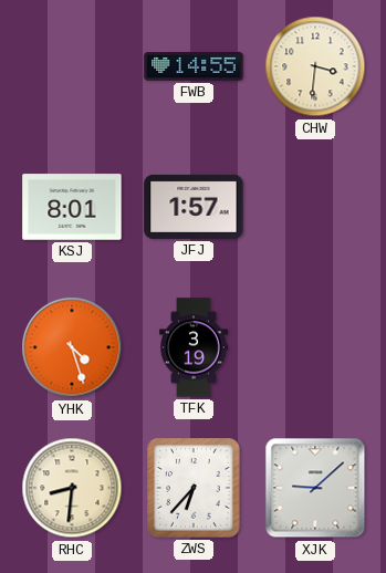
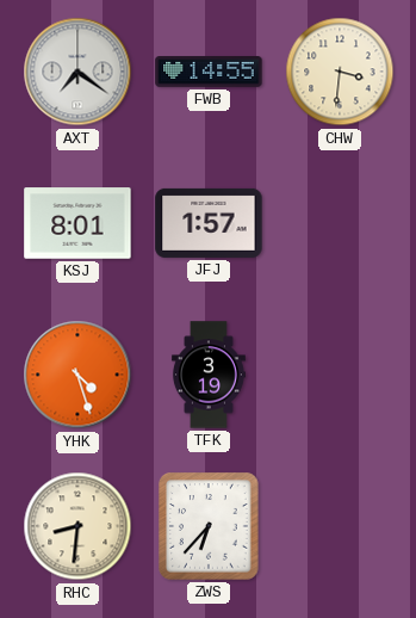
AXT: none -> 7:21 (77, 72)
XJK: 9:08 -> none (315, 488)
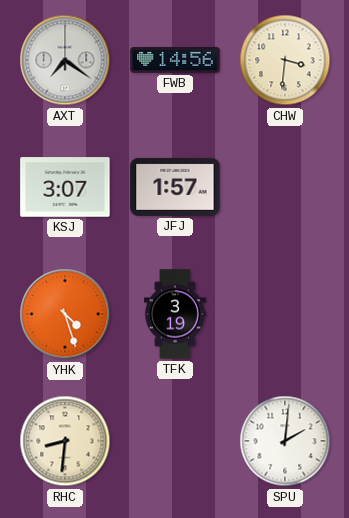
FWB: 14:55 -> 14:56 (175, 61)
KSJ: 8:01 -> 3:07 (65, 187)
ZWS: 6:37 -> none (209, 526)
SPU: none -> 2:01 (285, 441)
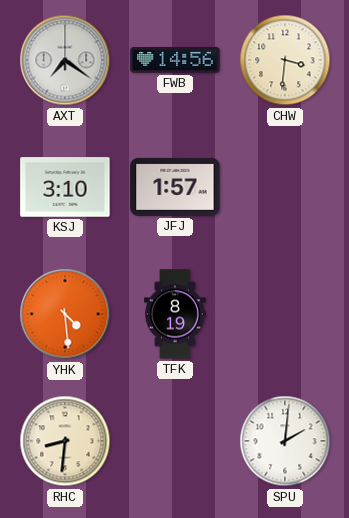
KSJ: 3:07 -> 3:10 (65, 187)
YHK: 4:27 -> 4:29 (65, 314)
TFK: 3:19 -> 8:19 (175, 314)
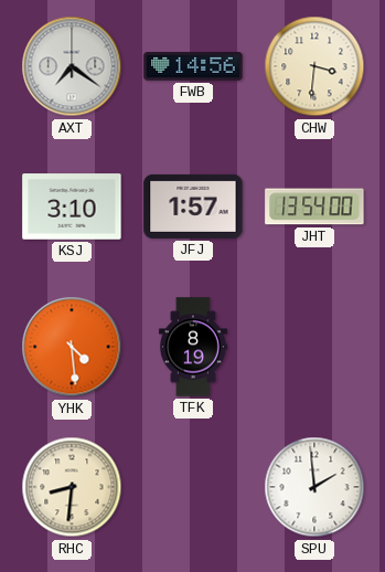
JHT: none -> 13:54 (314, 206)
SPU: 2:01 -> 1:59 (314, 487)
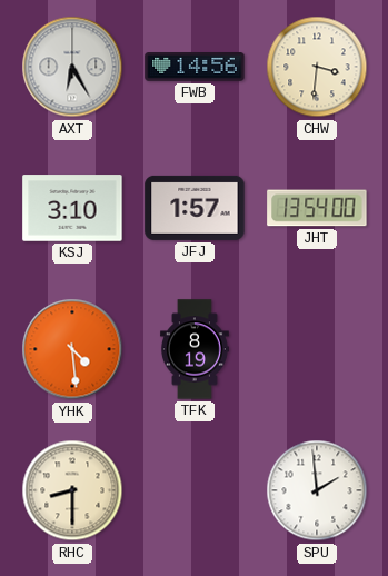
AXT: 7:21 -> 6:25 (72, 67)
RHC: 8:31 -> 8:30 (72, 490)
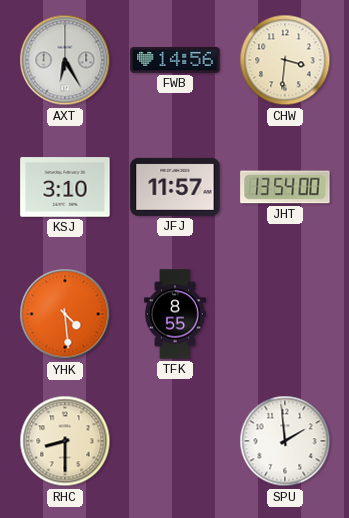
JFJ: 1:57 -> 11:57 (175, 187)
TFK: 8:19 -> 8:55 (175, 314)
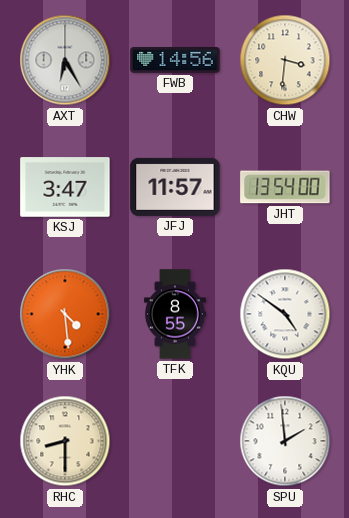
KSJ: 3:10 -> 3:47 (65, 187)
KQU: none -> 4:51 (285, 314)
